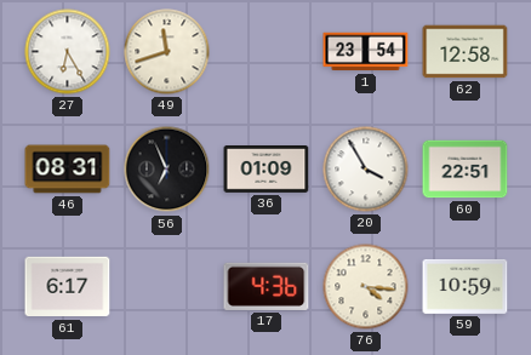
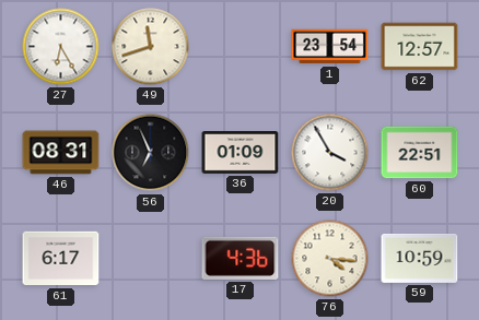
62: 12:58 -> 12:57 (420, 47)
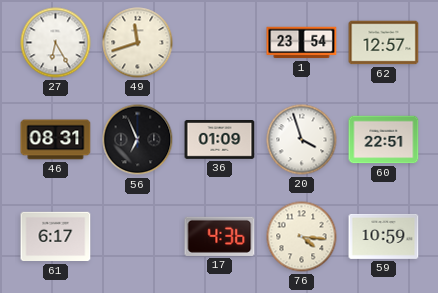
20: 3:55 -> 3:57 (302, 140)
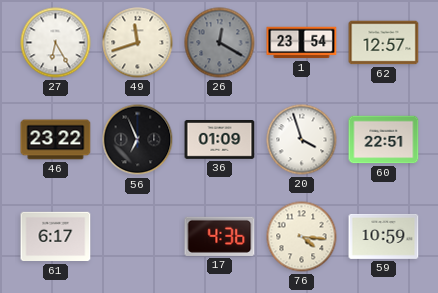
26: none -> 12:20 (220, 43)
46: 08:31 -> 23:22 (56, 140)
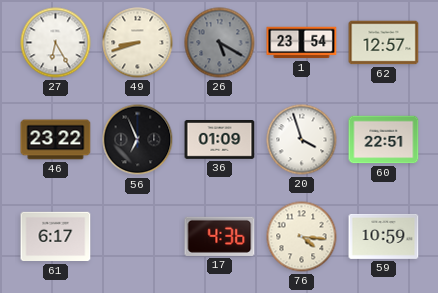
49: 11:42 -> 8:42 (138, 43)
26: 12:20 -> 5:20 (220, 43)
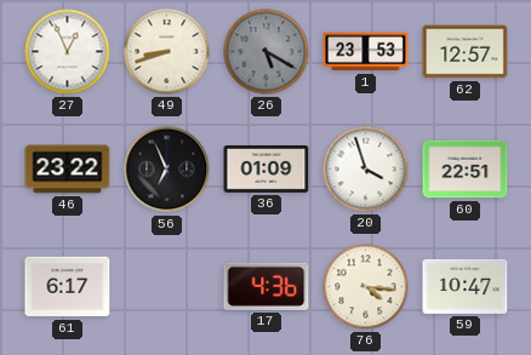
27: 6:25 -> 12:56 (68, 52)
1: 23:54 -> 23:53 (366, 52)
59: 10:59 -> 10:47 (466, 286)
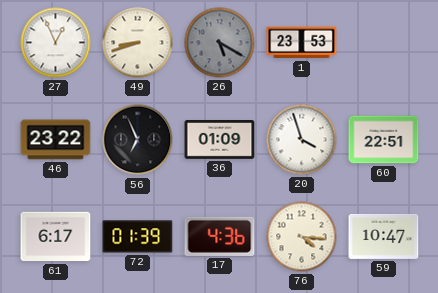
62: 12:57 -> none (466, 52)
72: none -> 01:39 (138, 237)
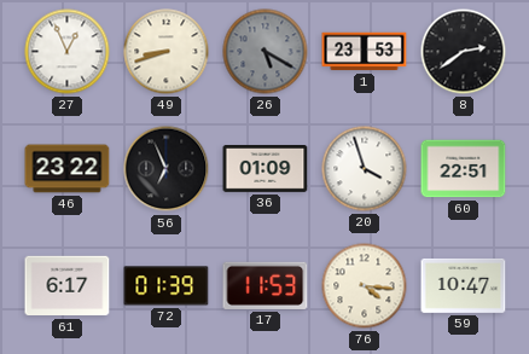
8: none -> 2:39 (464, 52)
17: 4:36 -> 11:53 (266, 285)
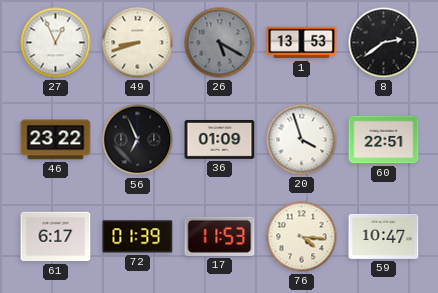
1: 23:53 -> 13:53 (302, 43)
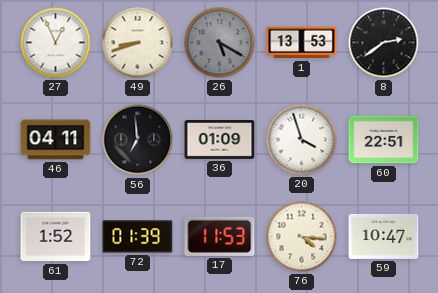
46: 23:22 -> 04:11 (56, 140)
56: 6:56 -> 6:59 (138, 140)
61: 6:17 -> 1:52 (56, 237)
